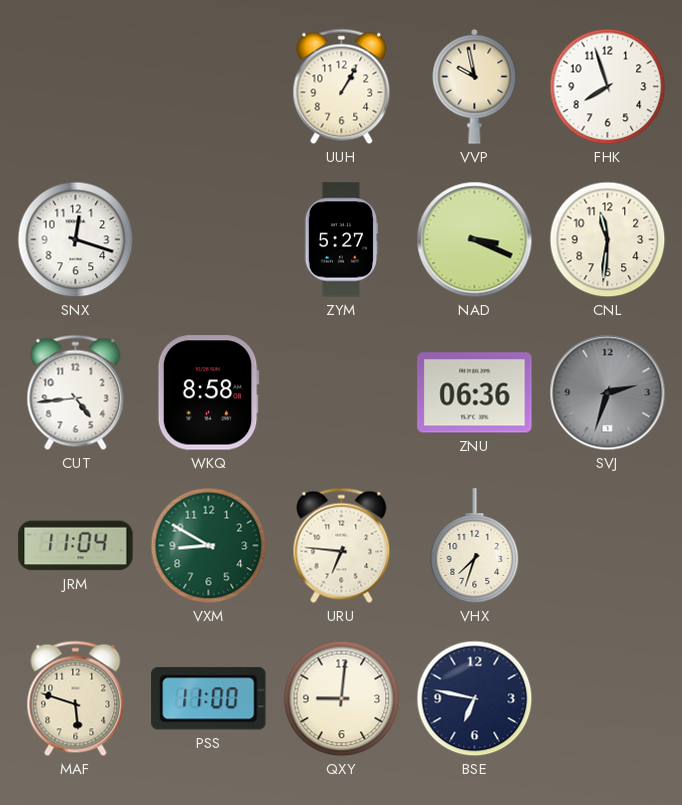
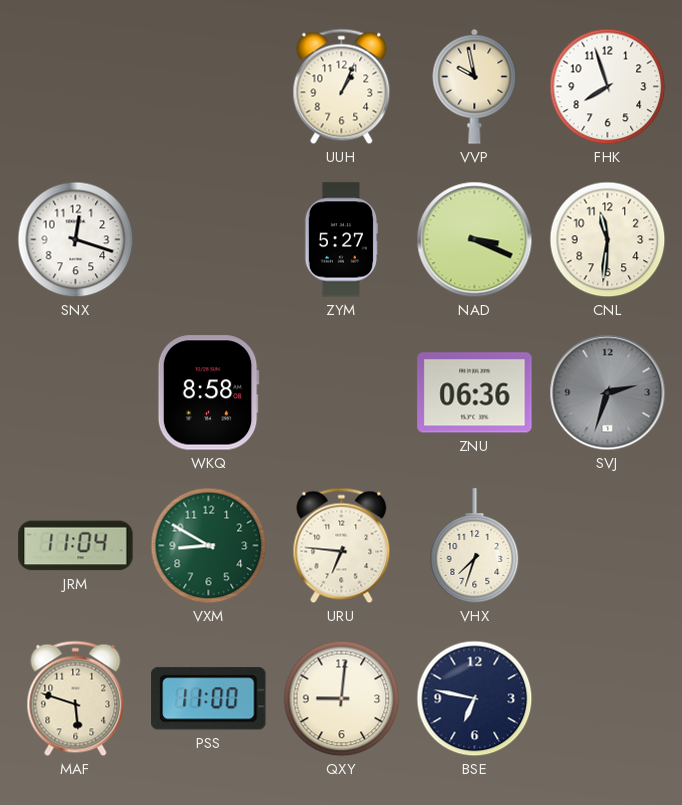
UUH: 1:05 -> 1:04 (342, 87)
CUT: 4:44 -> none (76, 393)
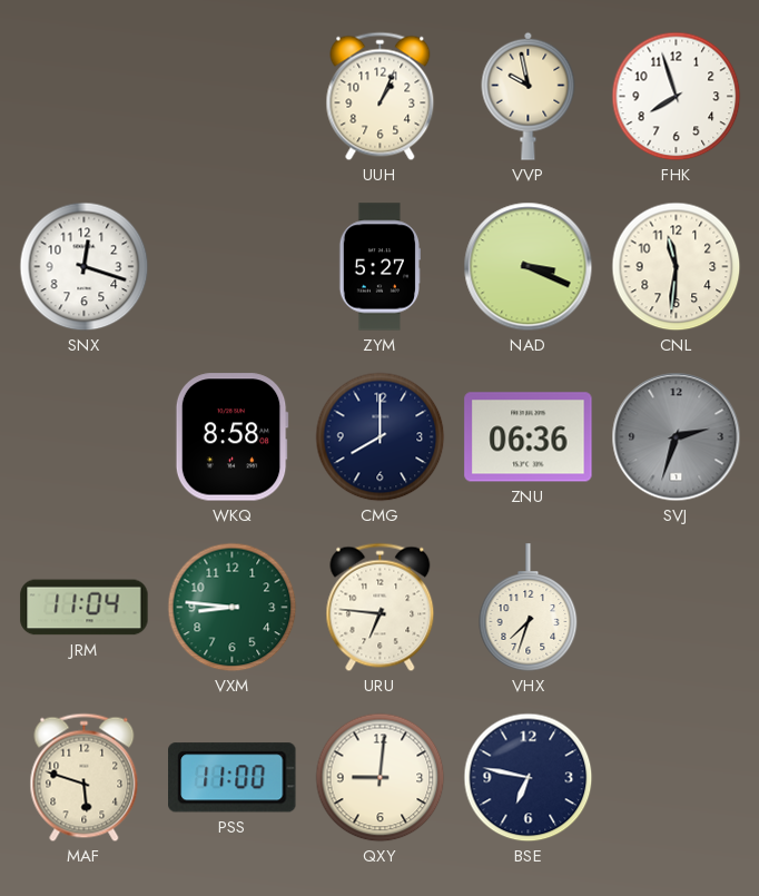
CMG: none -> 8:00 (381, 437)
VXM: 8:50 -> 8:46 (233, 608)
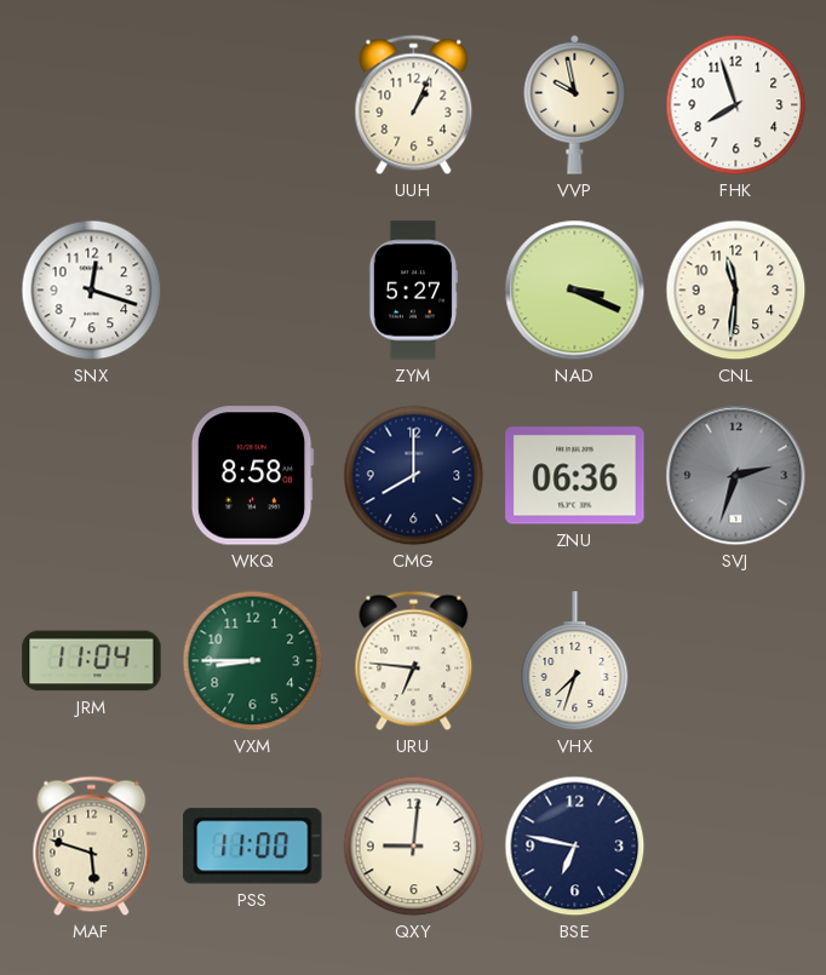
VXM: 8:46 -> 8:45 (253, 661)
